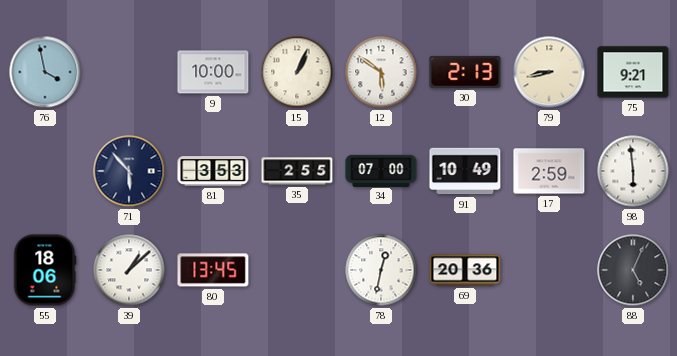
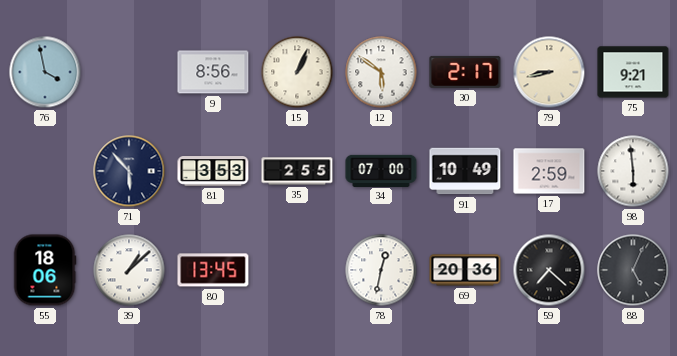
9: 10:00 -> 8:56 (213, 72)
30: 2:13 -> 2:17 (465, 72)
59: none -> 7:22 (549, 270)
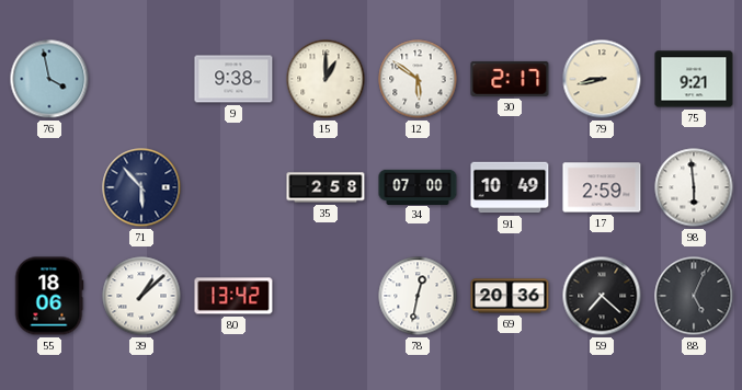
9: 8:56 -> 9:38 (233, 79)
15: 1:04 -> 1:00 (326, 79)
81: 3:53 -> none (213, 172)
35: 2:55 -> 2:58 (326, 187)
80: 13:45 -> 13:42 (233, 296)
